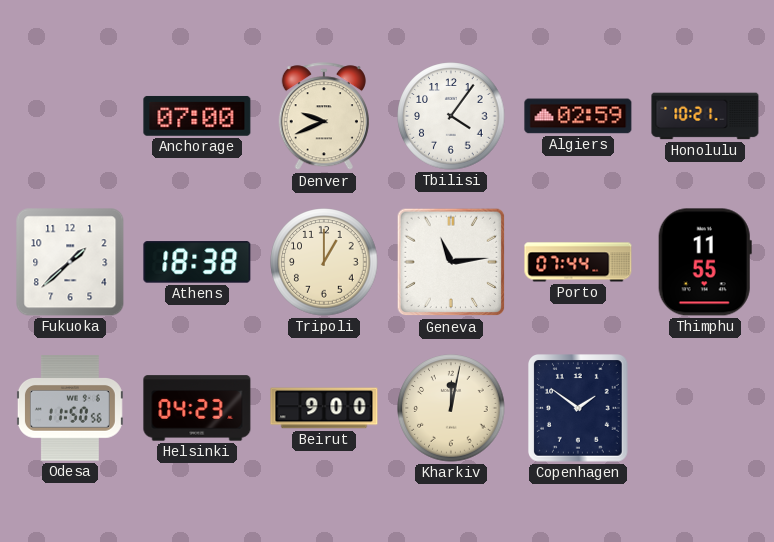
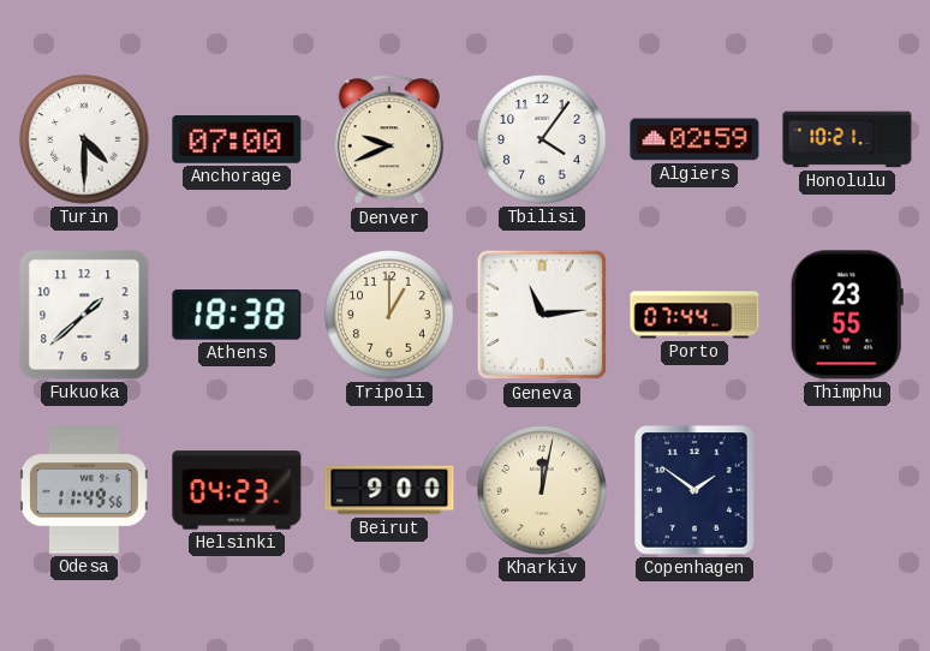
Turin: none -> 4:30 (84, 139)
Thimphu: 11:55 -> 23:55 (847, 315)
Odesa: 11:50 -> 11:49 (84, 490)
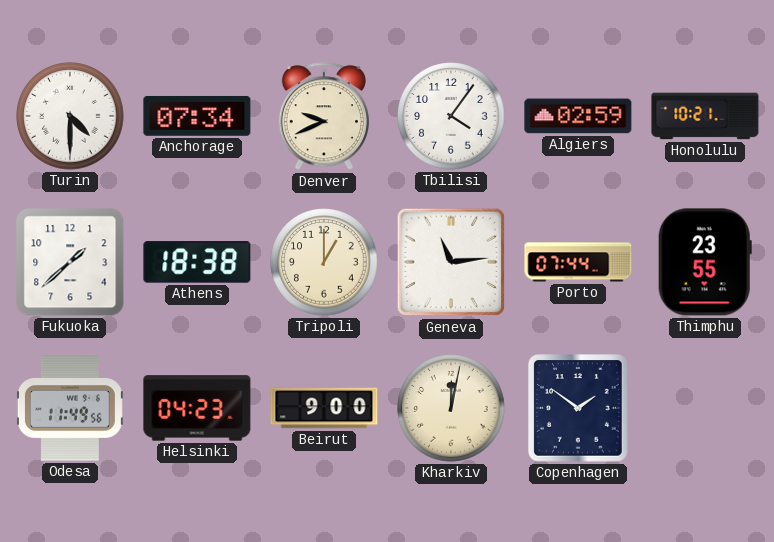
Anchorage: 07:00 -> 07:34 (197, 116)
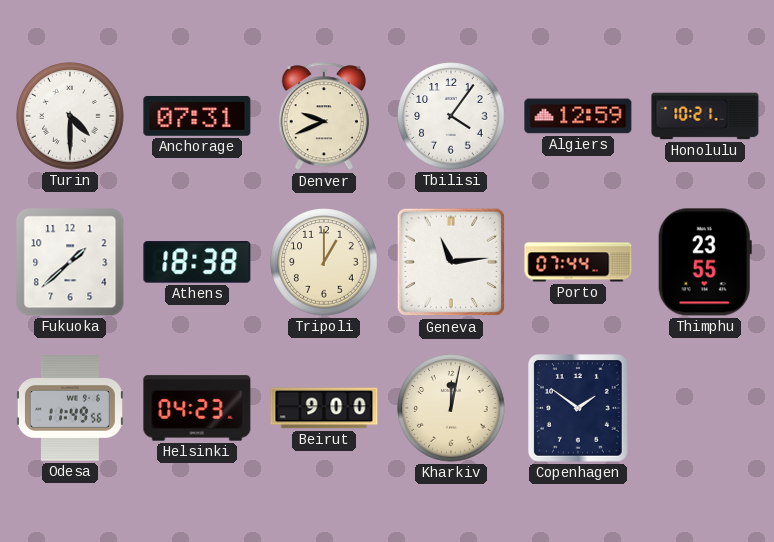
Anchorage: 07:34 -> 07:31 (197, 116)
Algiers: 02:59 -> 12:59 (578, 116)
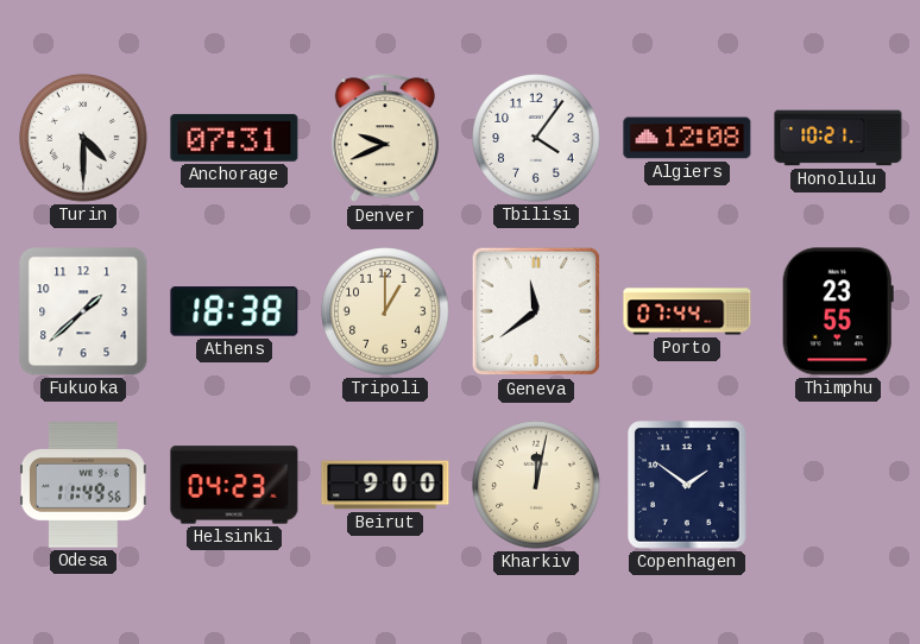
Algiers: 12:59 -> 12:08 (687, 138)
Geneva: 11:14 -> 11:39 (536, 311)
